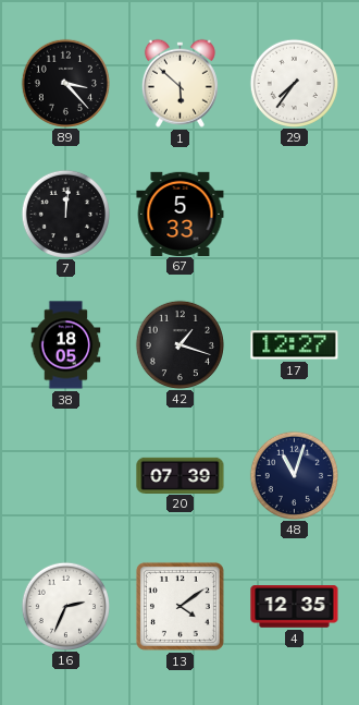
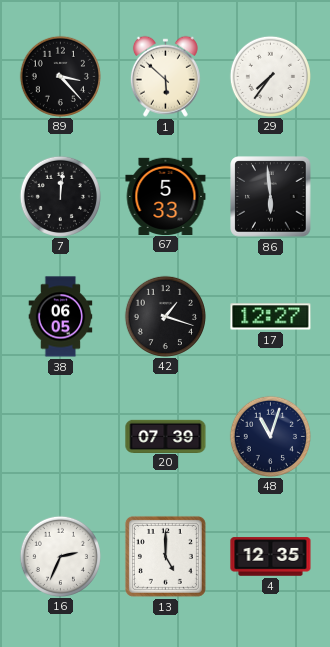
86: none -> 5:59 (271, 197)
38: 18:05 -> 06:05 (61, 317)
13: 4:09 -> 5:00 (165, 556)
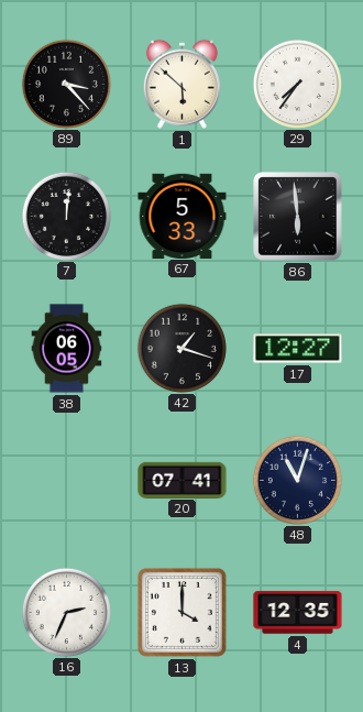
20: 07:39 -> 07:41 (183, 480)
13: 5:00 -> 4:00 (182, 612)
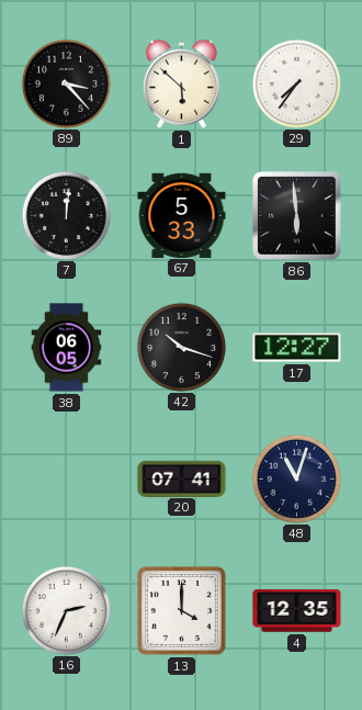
42: 1:18 -> 10:18 (181, 347)
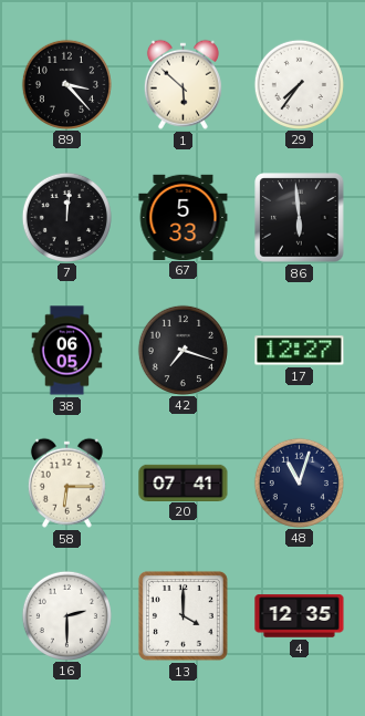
42: 10:18 -> 7:18 (182, 350)
58: none -> 6:15 (66, 482)
16: 2:34 -> 2:30 (66, 615)
